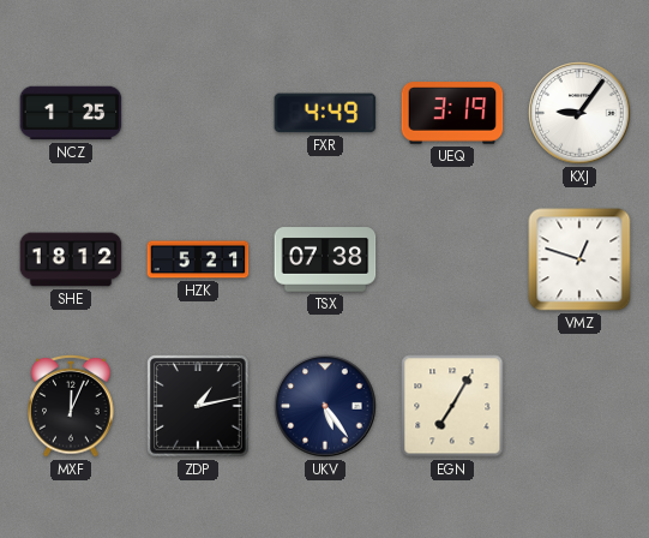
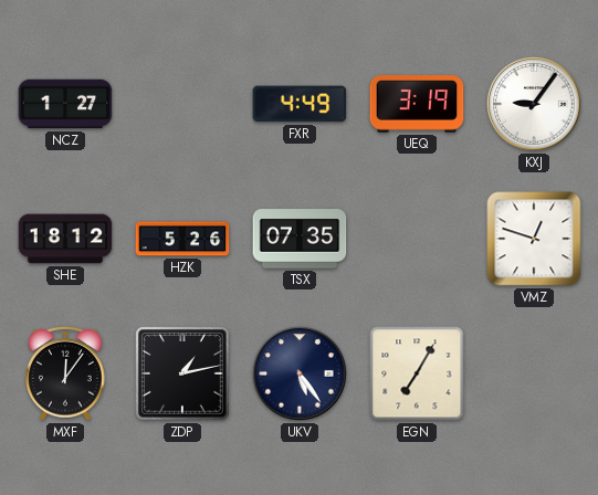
NCZ: 1:25 -> 1:27 (65, 104)
HZK: 5:21 -> 5:26 (182, 239)
TSX: 07:38 -> 07:35 (300, 239)
MXF: 12:04 -> 12:06 (65, 373)
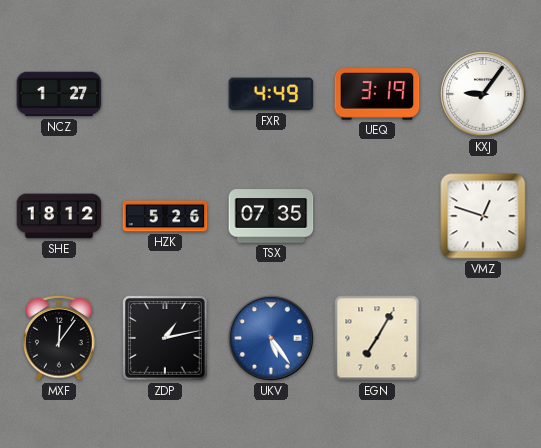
UKV dial: navy -> blue (271, 338)
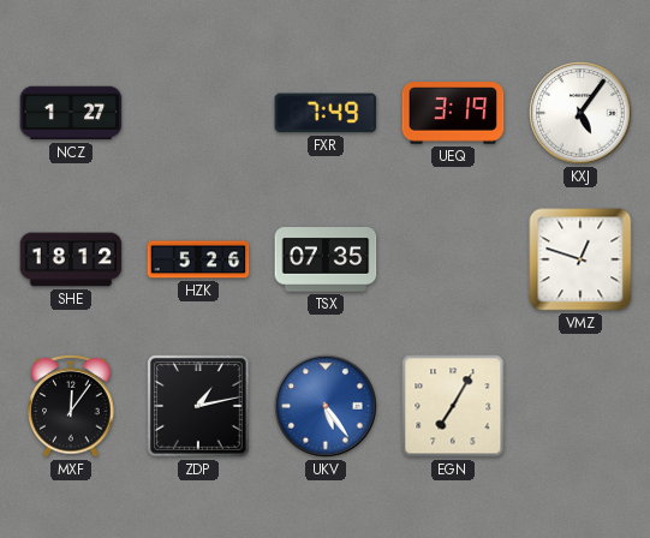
FXR: 4:49 -> 7:49 (326, 113)
KXJ: 9:06 -> 5:06 (580, 113)
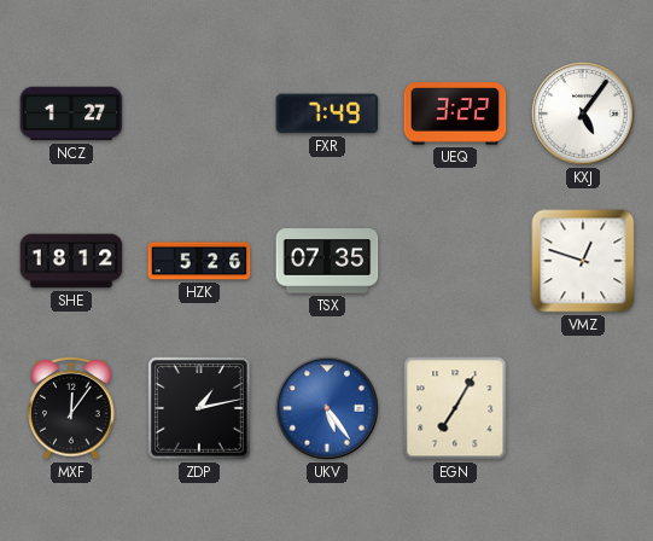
UEQ: 3:19 -> 3:22 (455, 114)
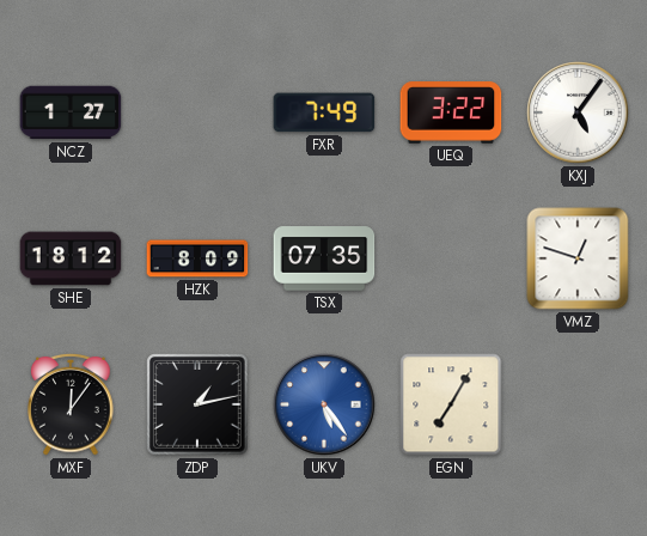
HZK: 5:26 -> 8:09 (197, 258)
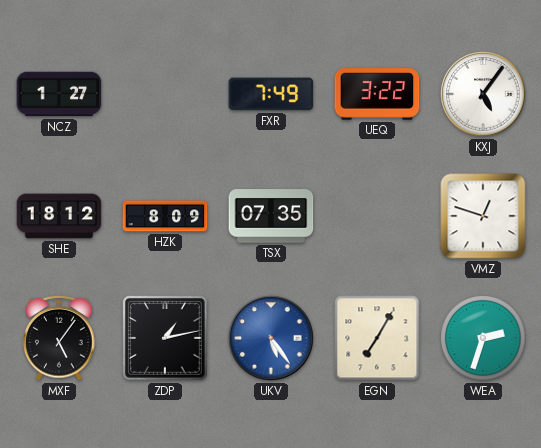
MXF: 12:06 -> 5:06 (59, 338)
WEA: none -> 2:33 (483, 338)
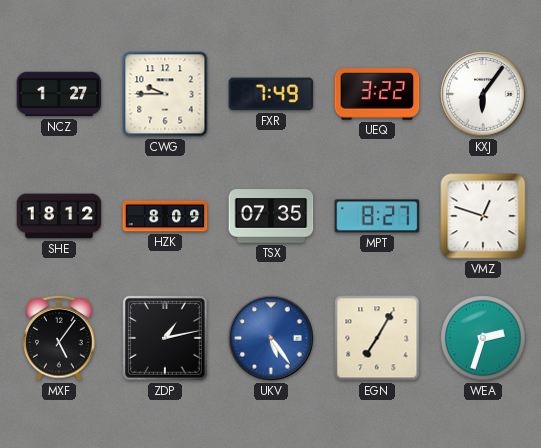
CWG: none -> 9:45 (165, 94)
KXJ: 5:06 -> 6:06 (483, 94)
MPT: none -> 8:27 (377, 216)
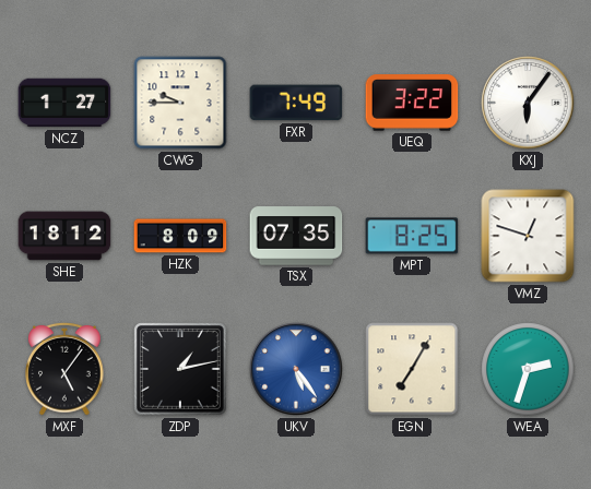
MPT: 8:27 -> 8:25 (412, 236)
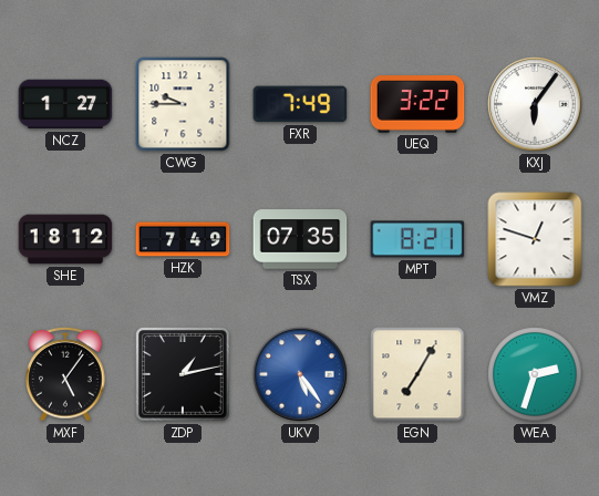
HZK: 8:09 -> 7:49 (183, 239)
MPT: 8:25 -> 8:21 (417, 239)
